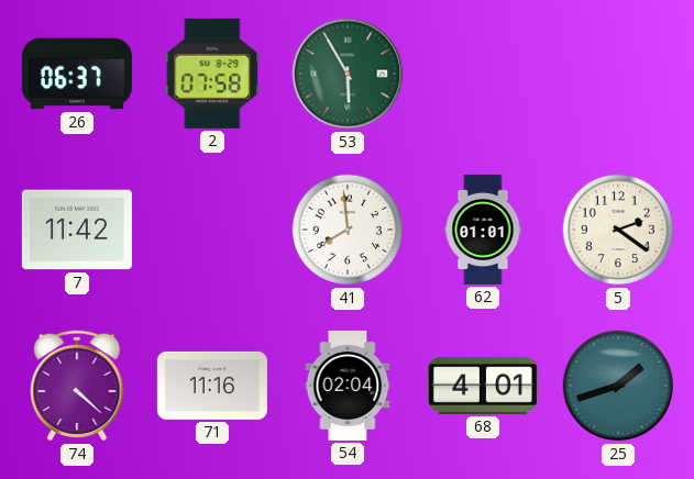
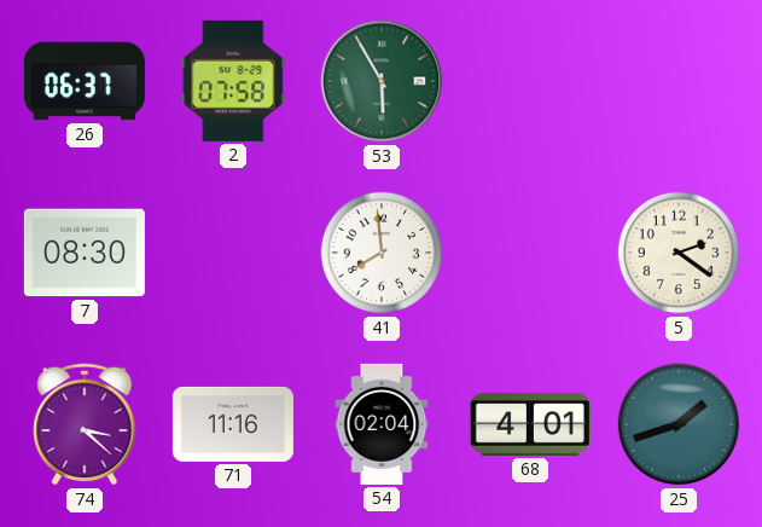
7: 11:42 -> 08:30 (85, 253)
62: 01:01 -> none (483, 230)
74: 4:22 -> 3:22 (85, 424)
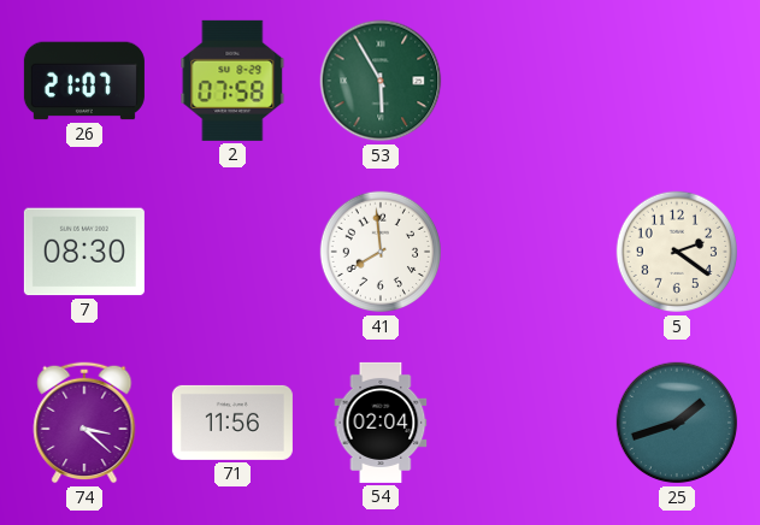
26: 06:37 -> 21:07 (84, 81)
71: 11:16 -> 11:56 (232, 423)
68: 4:01 -> none (530, 424)
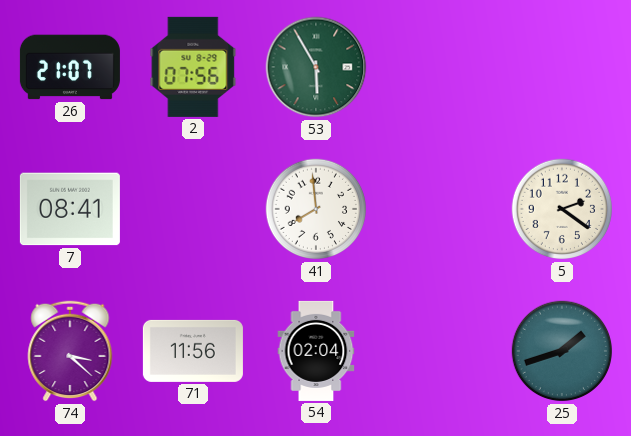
2: 07:58 -> 07:56 (193, 67)
7: 08:30 -> 08:41 (70, 209)
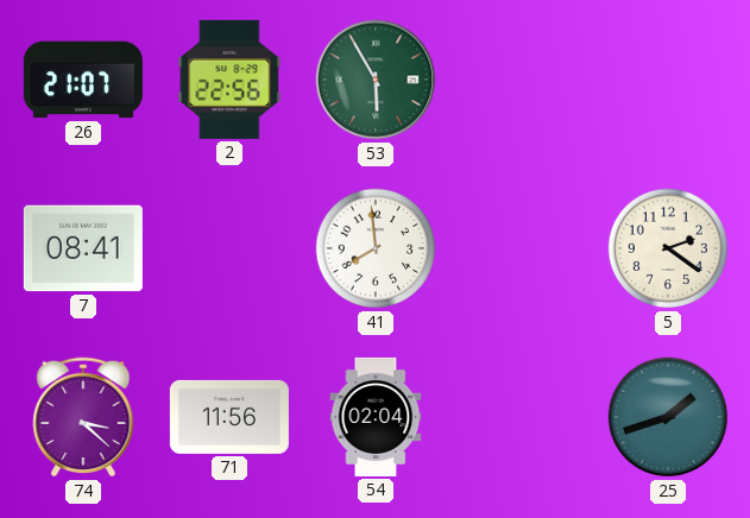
2: 07:56 -> 22:56 (229, 80)
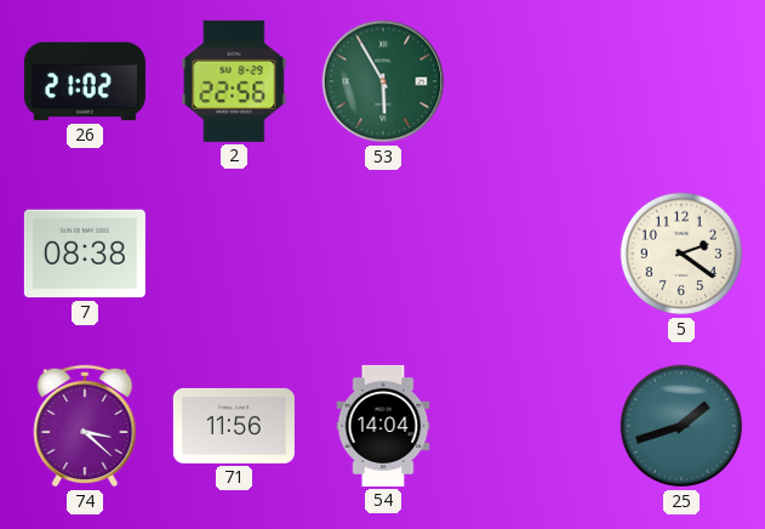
26: 21:07 -> 21:02 (85, 81)
7: 08:41 -> 08:38 (85, 254)
41: 7:59 -> none (376, 248)
54: 02:04 -> 14:04 (383, 426)
